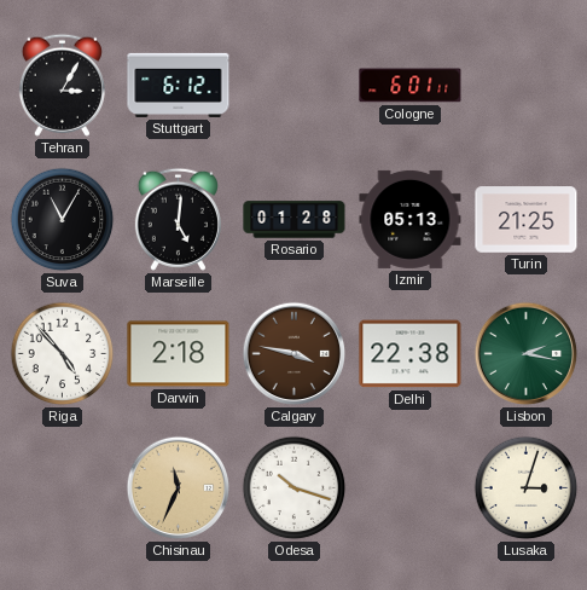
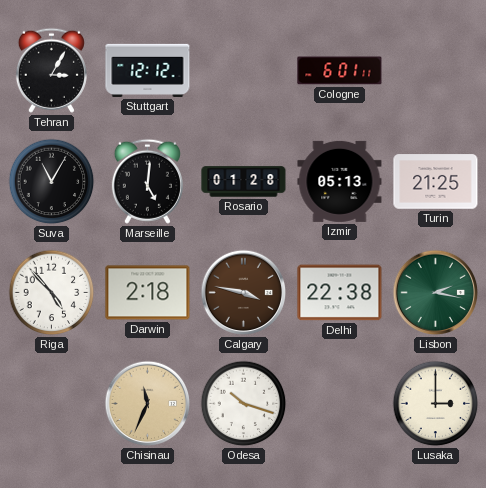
Stuttgart: 6:12 -> 12:12 (148, 70)
Lusaka: 3:03 -> 3:00 (436, 404)
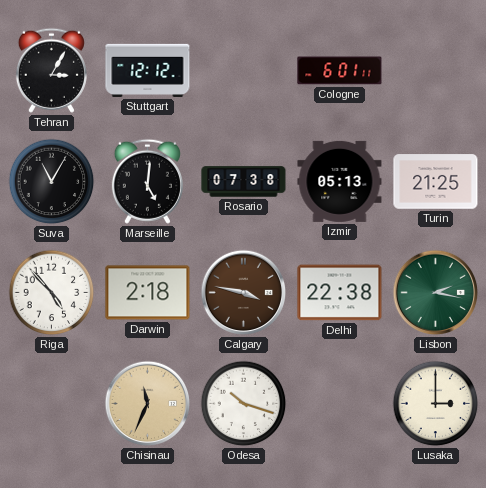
Rosario: 01:28 -> 07:38 (244, 182)
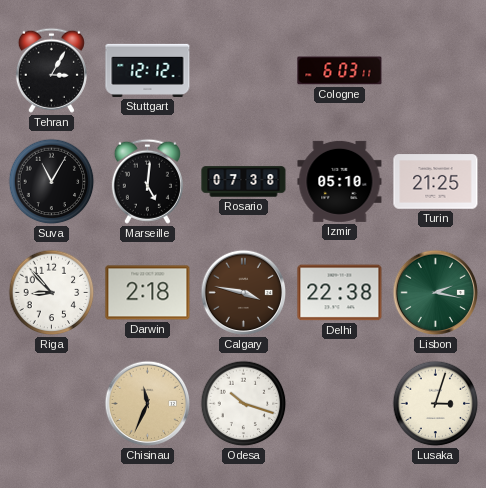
Cologne: 6:01 -> 6:03 (340, 71)
Izmir: 05:13 -> 05:10 (340, 181)
Riga: 4:53 -> 8:53 (52, 293)
Lusaka: 3:00 -> 3:03 (436, 404)
